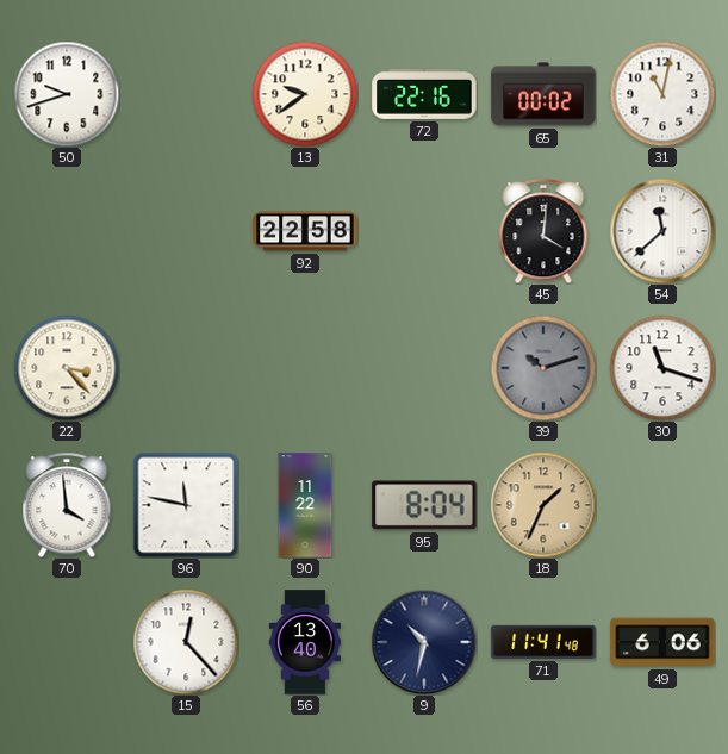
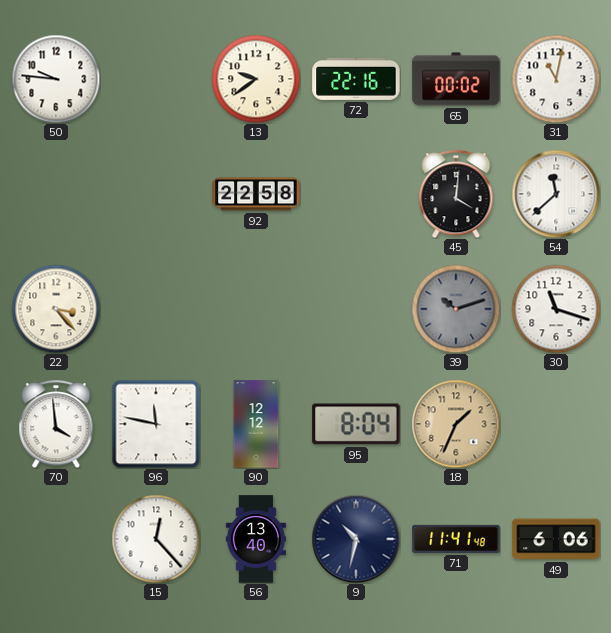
50: 9:42 -> 9:46 (56, 79)
90: 11:22 -> 12:12 (256, 424)
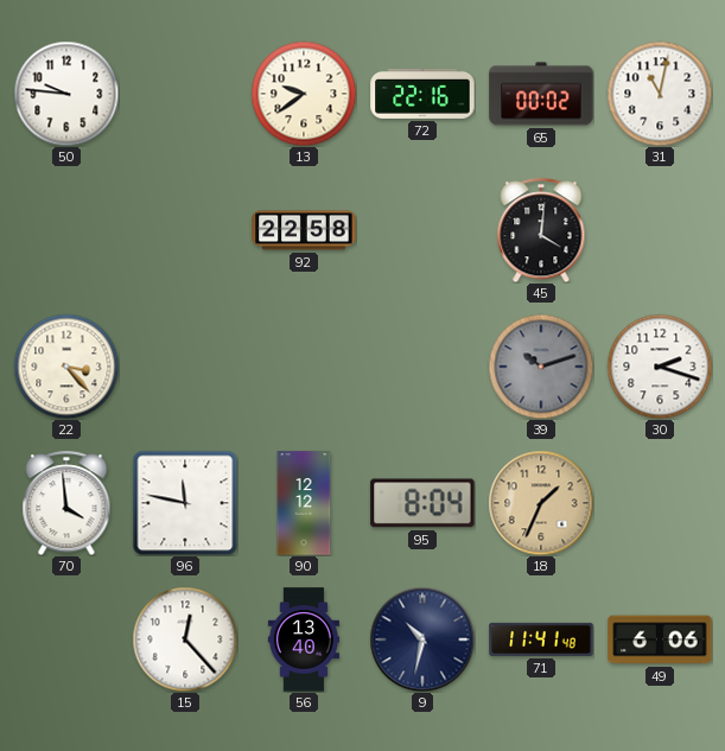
54: 11:38 -> none (556, 194)
30: 11:18 -> 2:18 (660, 367)
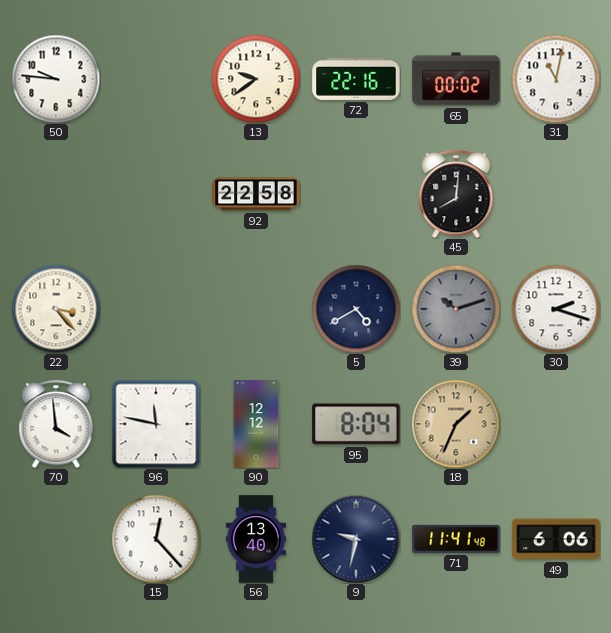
45: 4:01 -> 8:01 (456, 194)
5: none -> 4:40 (356, 309)
9: 10:32 -> 9:32 (356, 539)
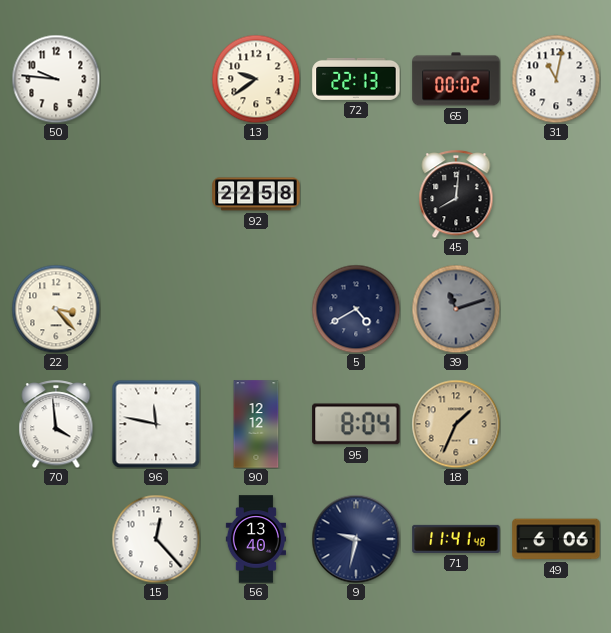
72: 22:16 -> 22:13 (356, 79)
39: 10:12 -> 11:12 (456, 309)
30: 2:18 -> none (556, 309)
